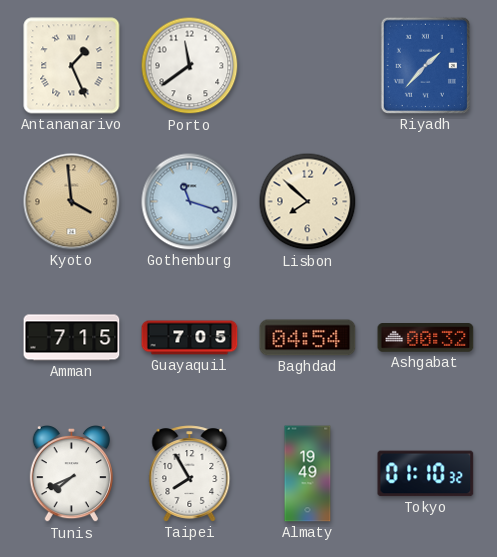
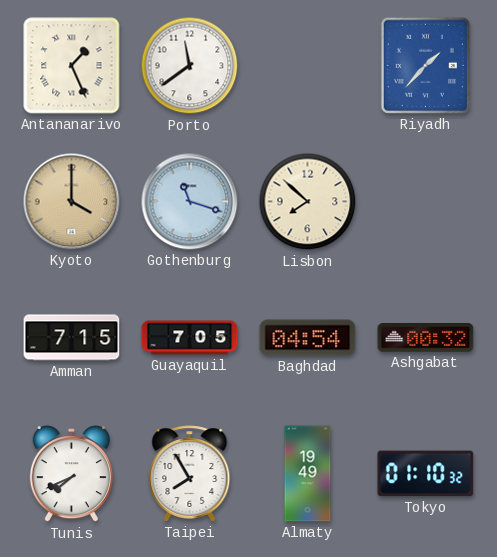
Kyoto: 3:59 -> 4:00 (72, 202)
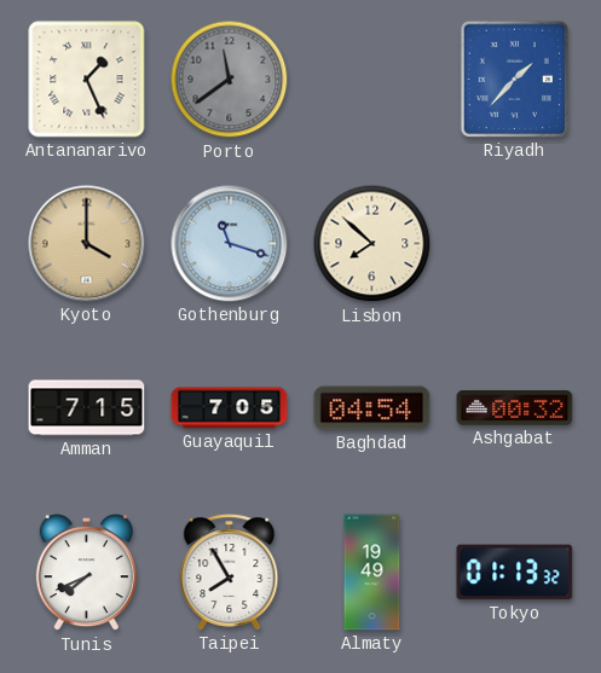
Porto dial: white -> grey (230, 80)
Tokyo: 01:10 -> 01:13 (515, 573)
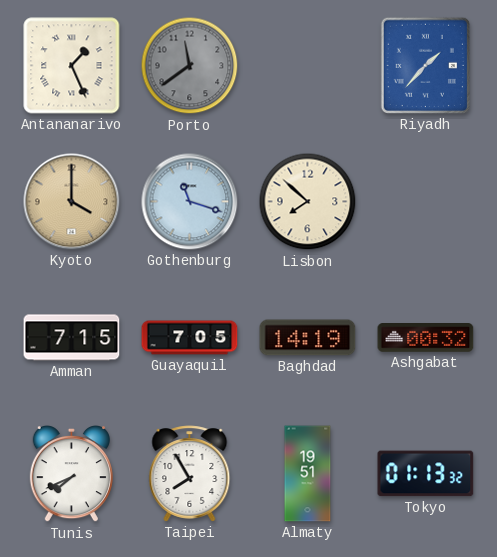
Baghdad: 04:54 -> 14:19 (308, 338)
Almaty: 19:49 -> 19:51 (308, 474)
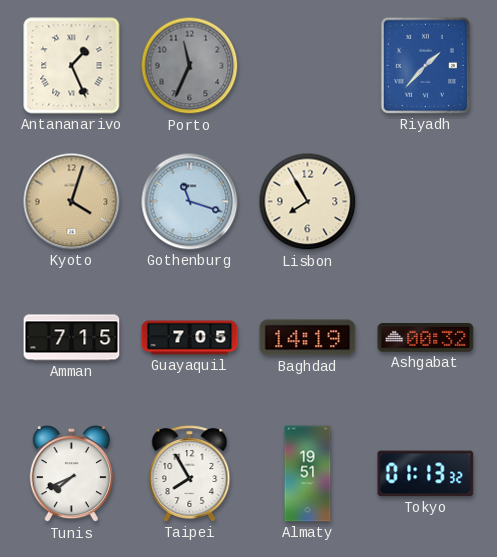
Porto: 11:39 -> 11:34 (190, 66)
Kyoto: 4:00 -> 4:03 (72, 202)
Lisbon: 7:52 -> 7:55 (308, 202)
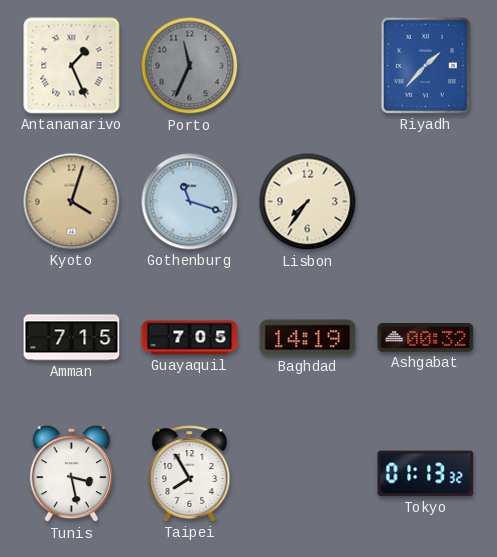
Lisbon: 7:55 -> 7:36 (308, 202)
Tunis: 7:41 -> 3:28 (71, 475)
Almaty: 19:51 -> none (308, 474)
